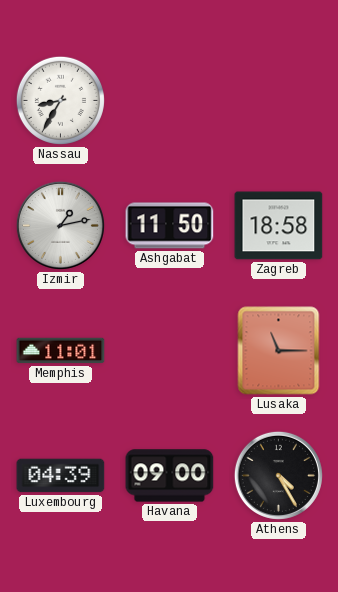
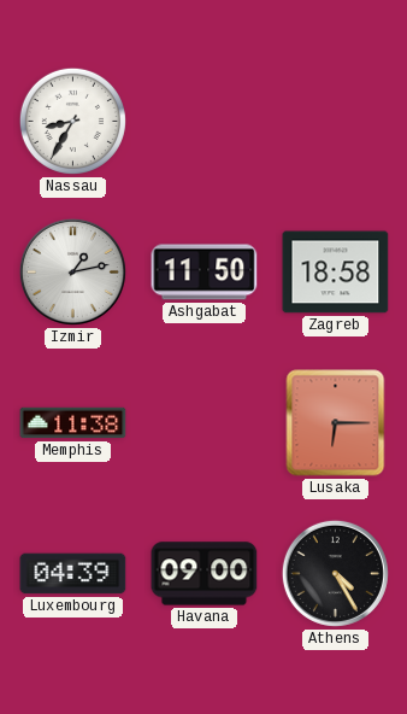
Memphis: 11:01 -> 11:38 (73, 423)
Lusaka: 11:15 -> 6:15 (336, 423)
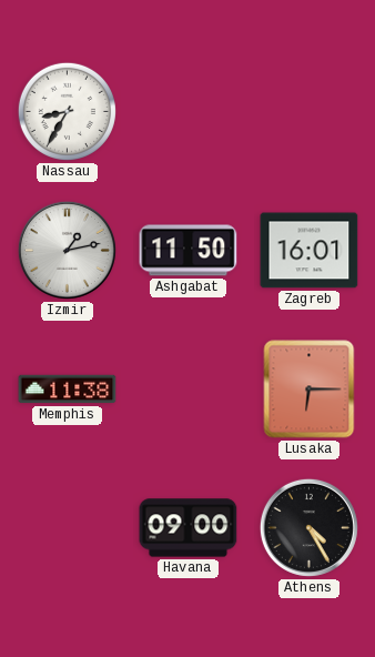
Zagreb: 18:58 -> 16:01 (310, 251)
Luxembourg: 04:39 -> none (73, 574)
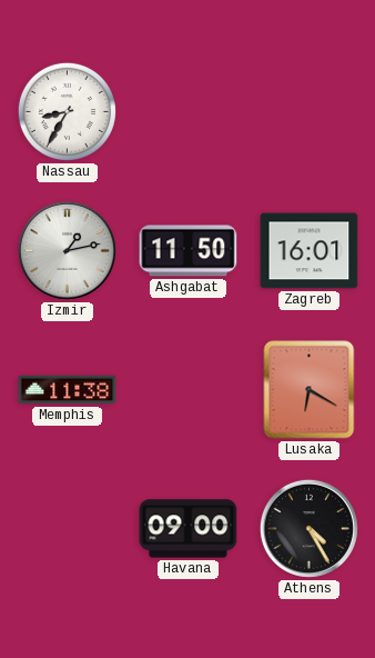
Lusaka: 6:15 -> 6:20 (310, 390)
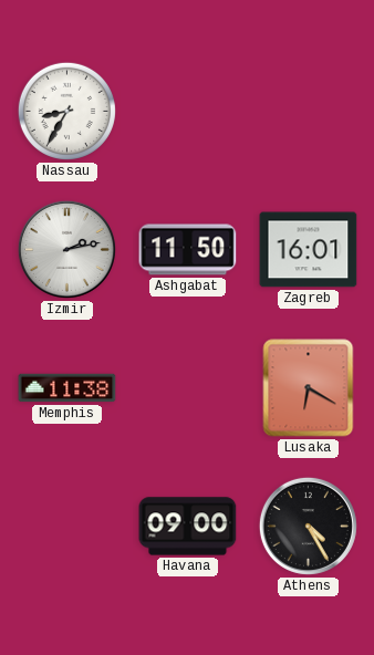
Izmir: 1:13 -> 2:13 (66, 249)
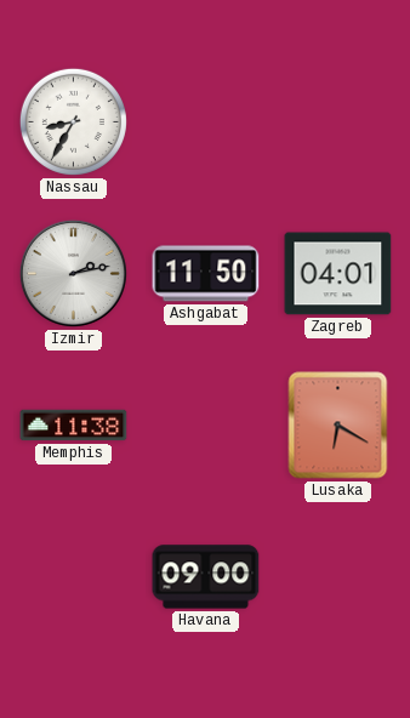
Zagreb: 16:01 -> 04:01 (338, 274)
Athens: 4:25 -> none (308, 526)
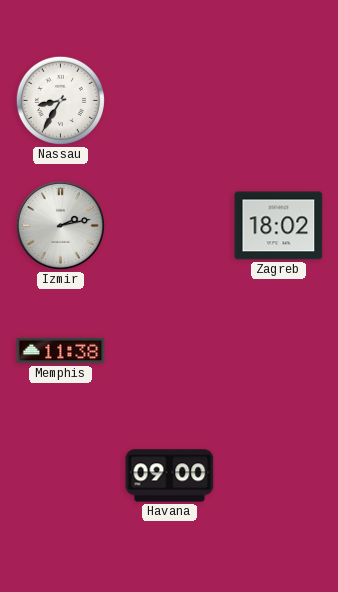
Ashgabat: 11:50 -> none (206, 274)
Zagreb: 04:01 -> 18:02 (279, 226)
Lusaka: 6:20 -> none (338, 426)
